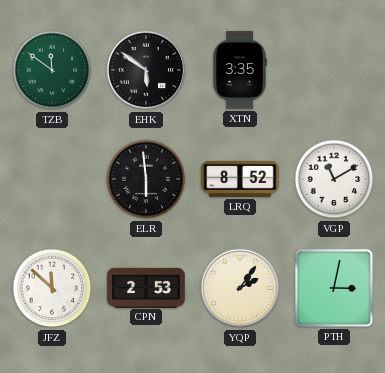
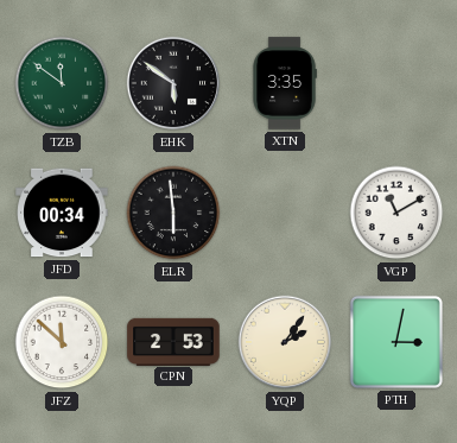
JFD: none -> 00:34 (62, 213)
LRQ: 8:52 -> none (240, 179)
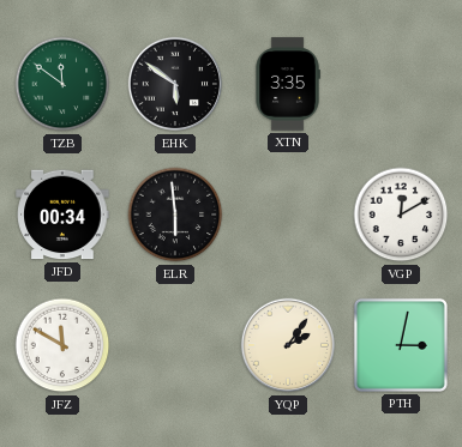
VGP: 11:10 -> 12:10 (401, 215)
JFZ: 11:52 -> 11:50 (62, 345)
CPN: 2:53 -> none (173, 341)
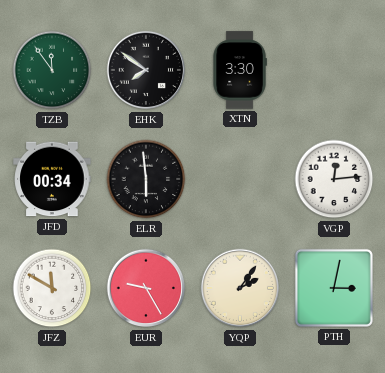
TZB: 11:51 -> 11:54 (52, 70)
EHK: 5:51 -> 7:51 (146, 70)
XTN: 3:35 -> 3:30 (240, 70)
VGP: 12:10 -> 12:14 (334, 179)
EUR: none -> 9:25 (146, 288)
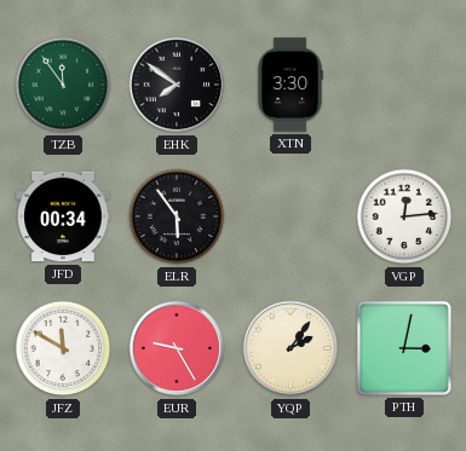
ELR: 5:59 -> 5:54 (177, 216)
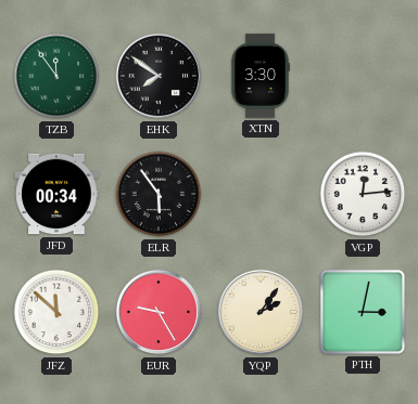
JFZ: 11:50 -> 11:52 (56, 312)
